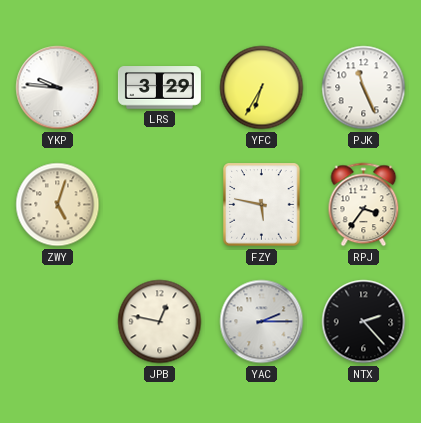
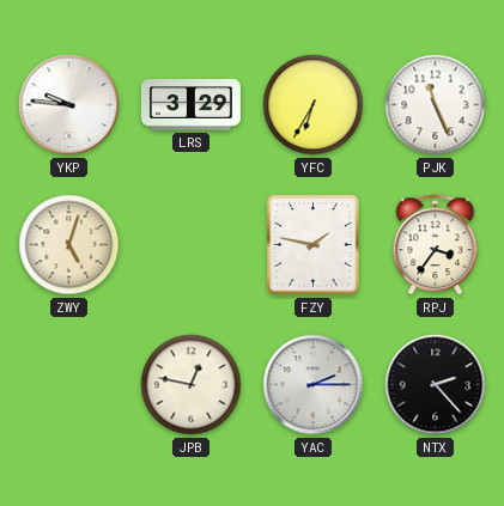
FZY: 5:47 -> 1:47 (314, 245)
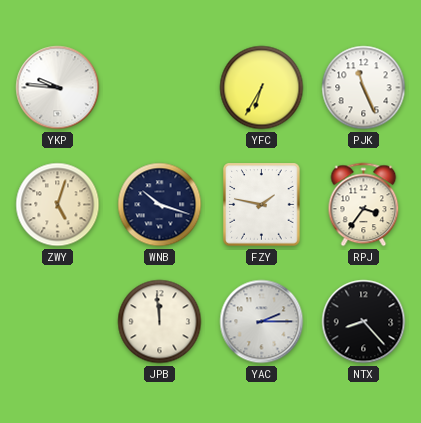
LRS: 3:29 -> none (190, 105)
WNB: none -> 10:18 (160, 205)
JPB: 12:47 -> 11:59 (160, 322)
NTX: 2:23 -> 8:23 (364, 322)
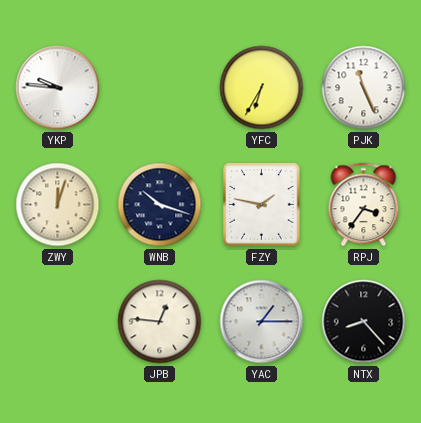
ZWY: 5:03 -> 12:03 (58, 205)
JPB: 11:59 -> 12:46 (160, 322)
YAC: 2:15 -> 1:15 (262, 322)
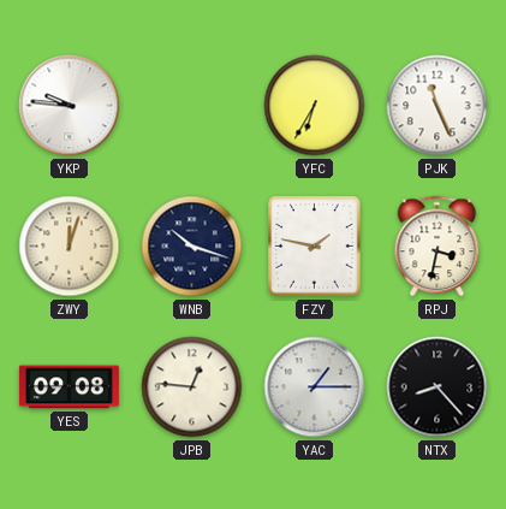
RPJ: 3:36 -> 3:32 (437, 247)
YES: none -> 09:08 (69, 387)
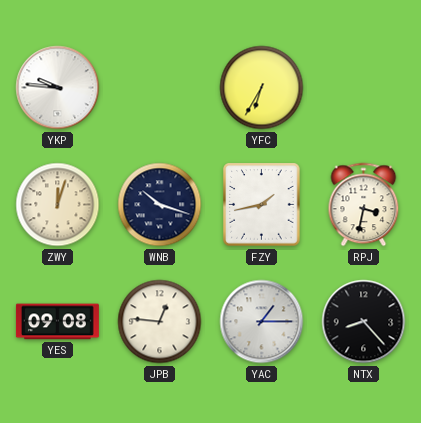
PJK: 11:26 -> none (437, 106)
FZY: 1:47 -> 1:43 (262, 205)
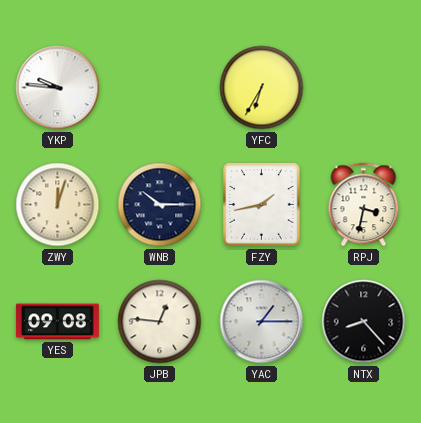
WNB: 10:18 -> 10:15 (160, 205)
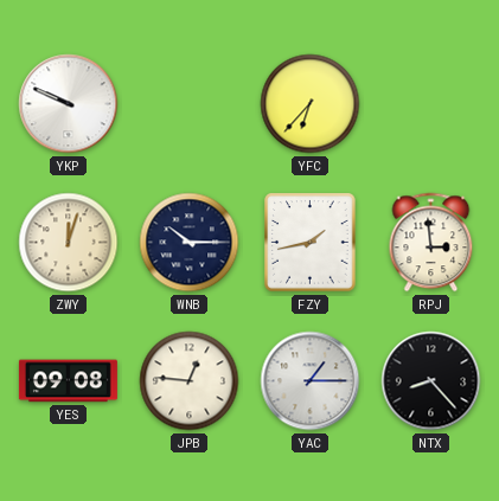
YKP: 9:46 -> 9:49 (69, 104)
YFC: 6:35 -> 6:37 (311, 104)
RPJ: 3:32 -> 2:59 (431, 243)
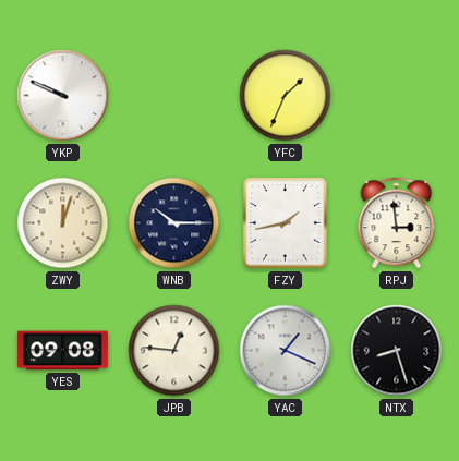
YFC: 6:37 -> 1:34 (286, 96)
YAC: 1:15 -> 1:19 (286, 351)
NTX: 8:23 -> 8:27 (397, 351)
